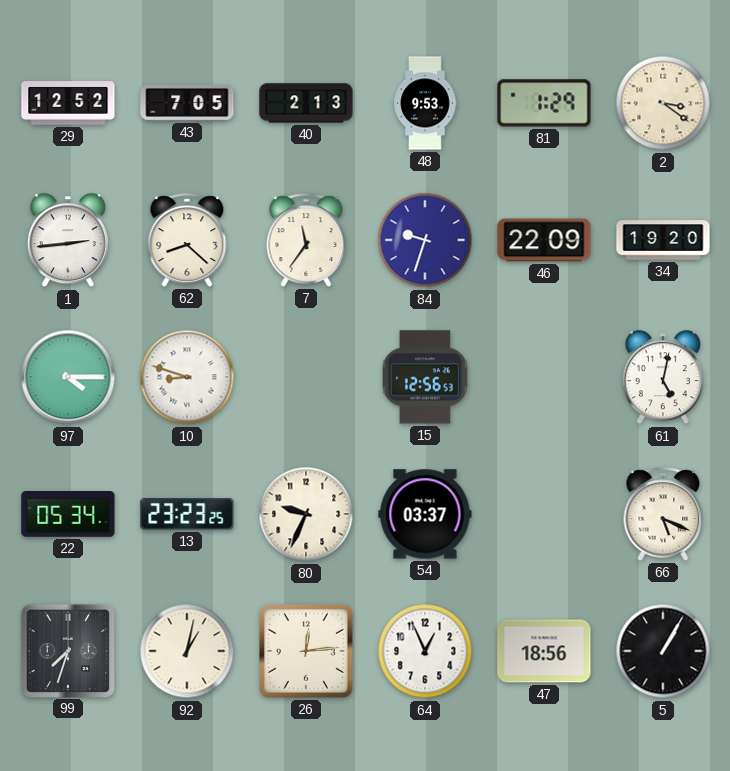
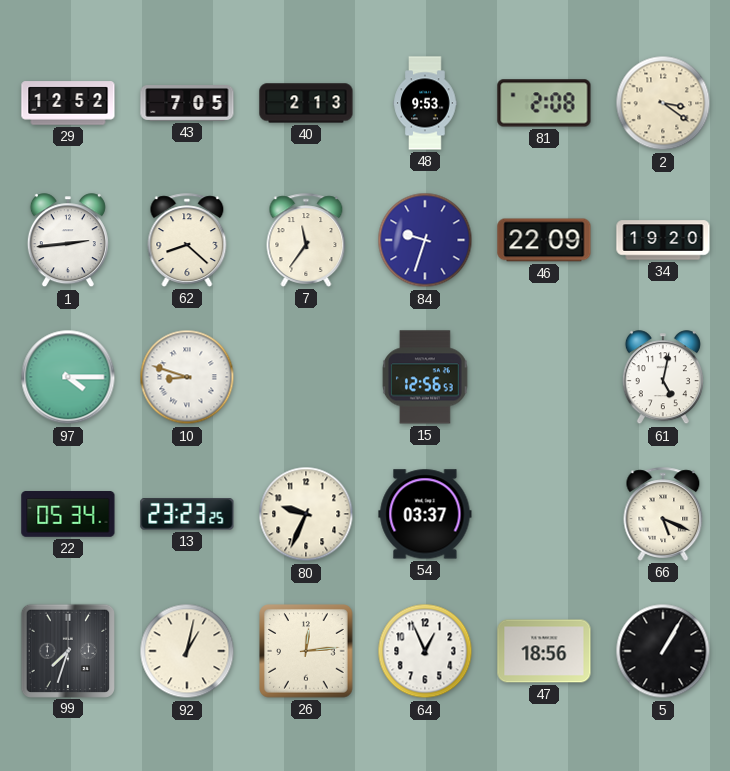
81: 1:29 -> 2:08 (544, 103)
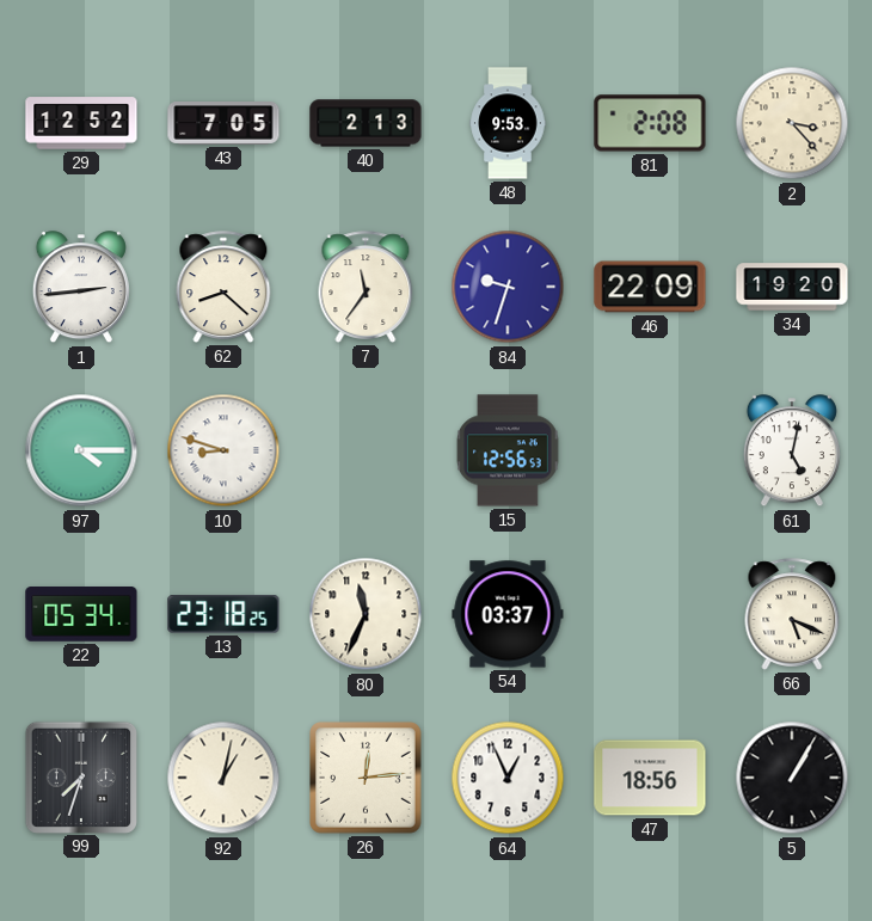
2: 3:21 -> 3:23 (792, 123)
13: 23:23 -> 23:18 (223, 614)
80: 9:34 -> 11:34 (366, 614)
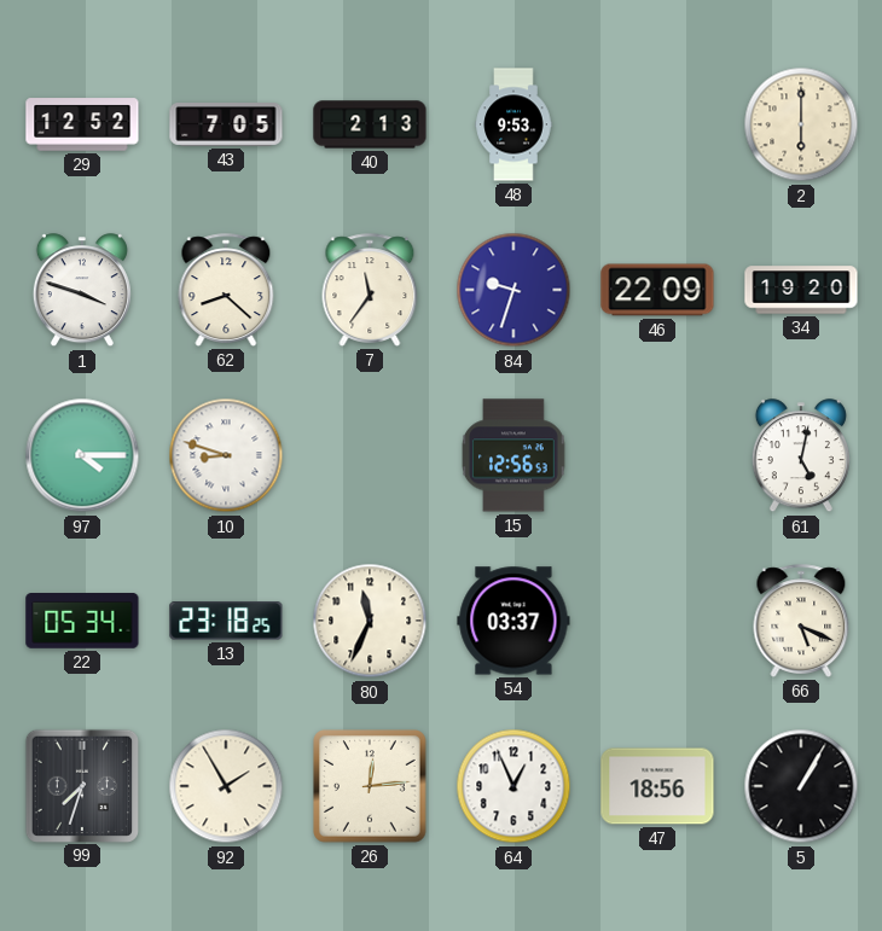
81: 2:08 -> none (650, 123)
2: 3:23 -> 6:00 (801, 124)
1: 2:44 -> 3:48 (82, 291)
92: 1:02 -> 1:55 (226, 786)
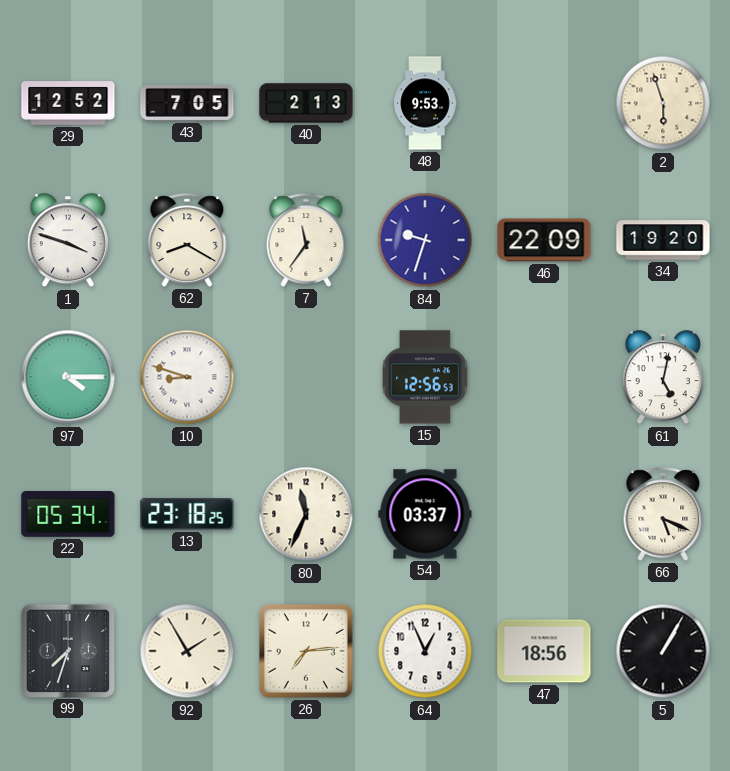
2: 6:00 -> 5:57 (663, 103)
62: 8:22 -> 8:20 (187, 240)
26: 12:14 -> 7:14 (307, 652)
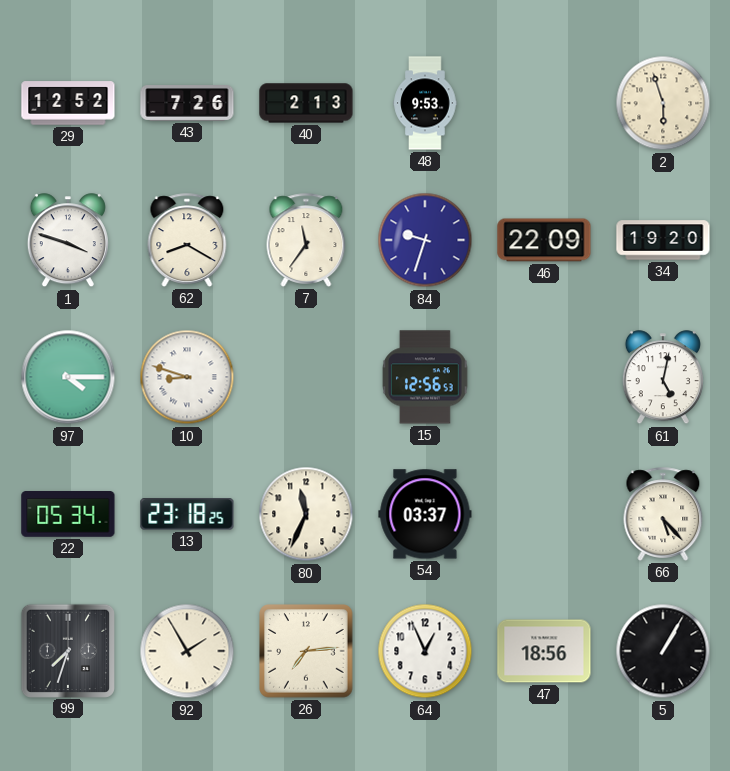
43: 7:05 -> 7:26 (187, 104)
66: 5:19 -> 5:23 (663, 514)
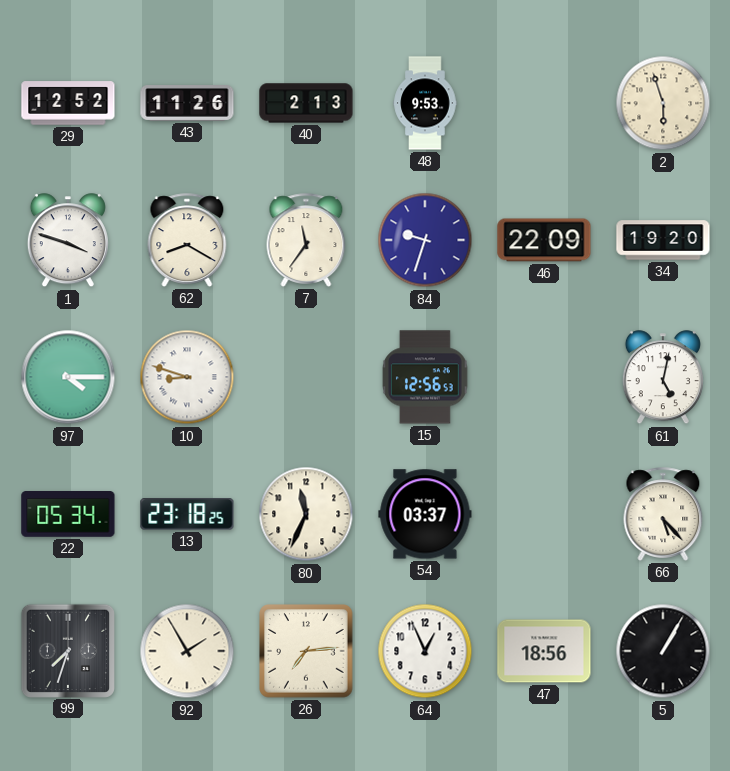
43: 7:26 -> 11:26 (187, 104)
